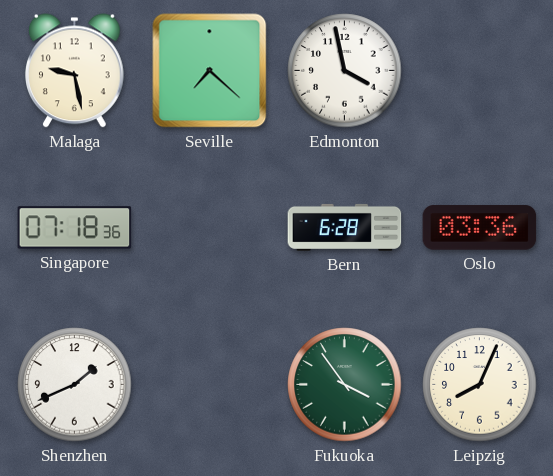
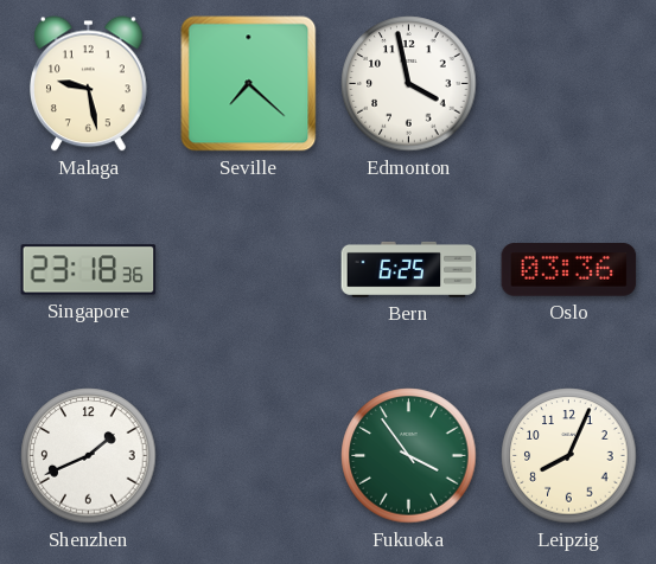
Singapore: 07:18 -> 23:18 (89, 270)
Bern: 6:28 -> 6:25 (409, 269)
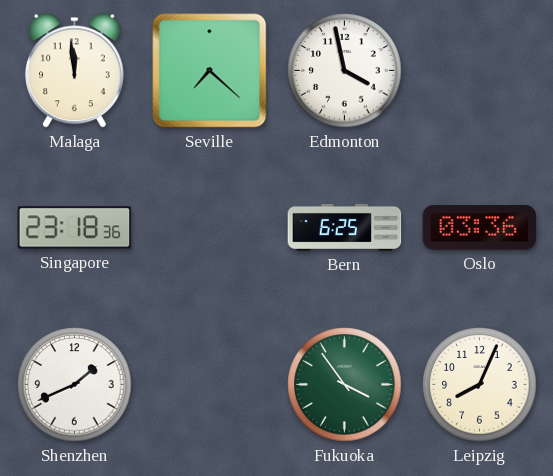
Malaga: 9:28 -> 11:59 (75, 71)
